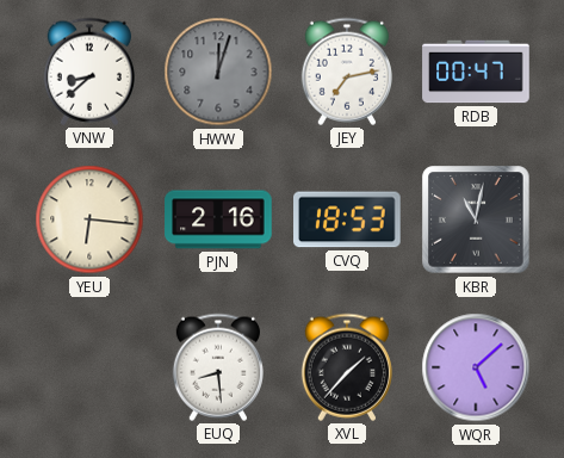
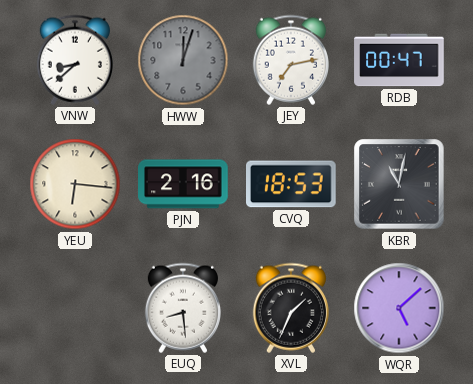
XVL: 1:37 -> 1:34 (291, 308)
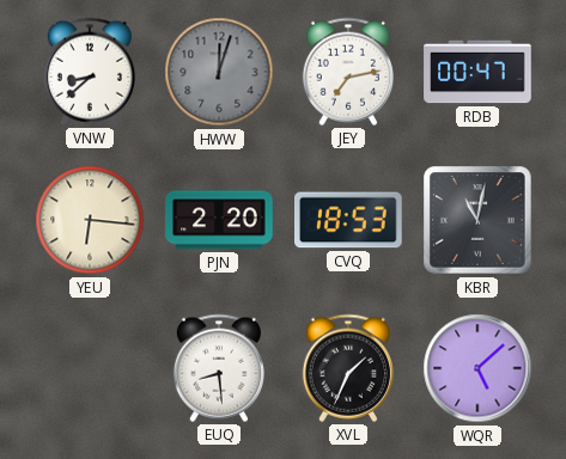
PJN: 2:16 -> 2:20 (219, 220)
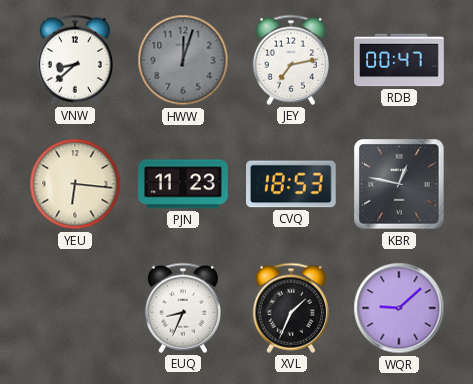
PJN: 2:20 -> 11:23 (183, 184)
KBR: 11:02 -> 12:47 (399, 184)
EUQ: 8:29 -> 8:34 (183, 308)
WQR: 5:08 -> 9:08 (399, 308)
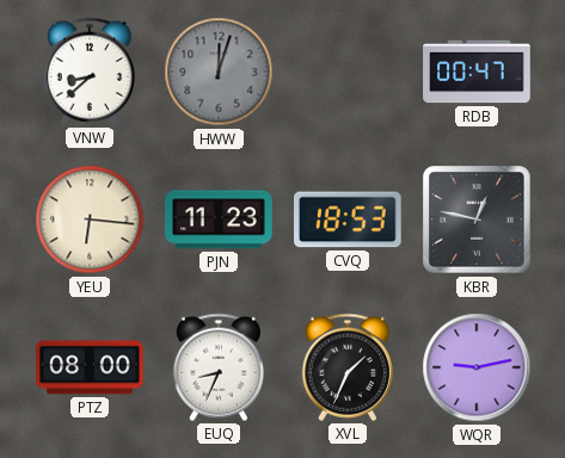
JEY: 7:13 -> none (291, 60)
PTZ: none -> 08:00 (90, 367)
WQR: 9:08 -> 9:13 (477, 367)
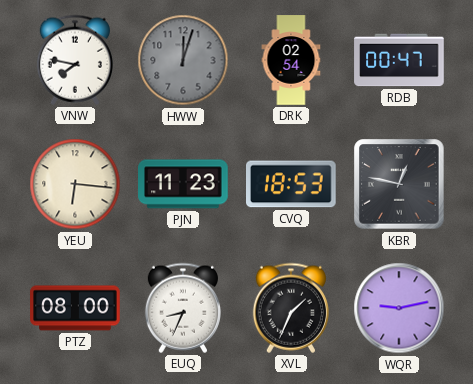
VNW: 8:38 -> 7:47 (75, 60)
DRK: none -> 02:54 (291, 60)
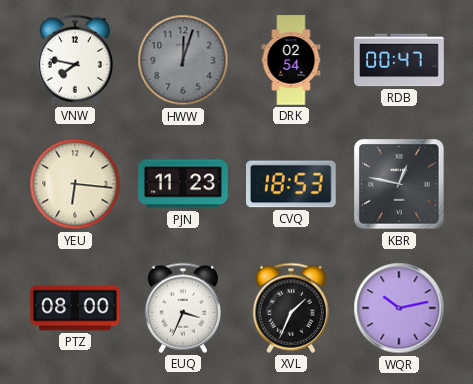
EUQ: 8:34 -> 3:34 (183, 308)
WQR: 9:13 -> 10:13 (399, 308)
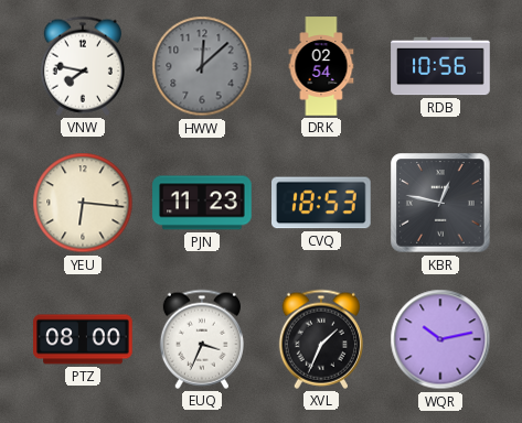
HWW: 12:03 -> 12:08 (202, 66)
RDB: 00:47 -> 10:56 (440, 66)
